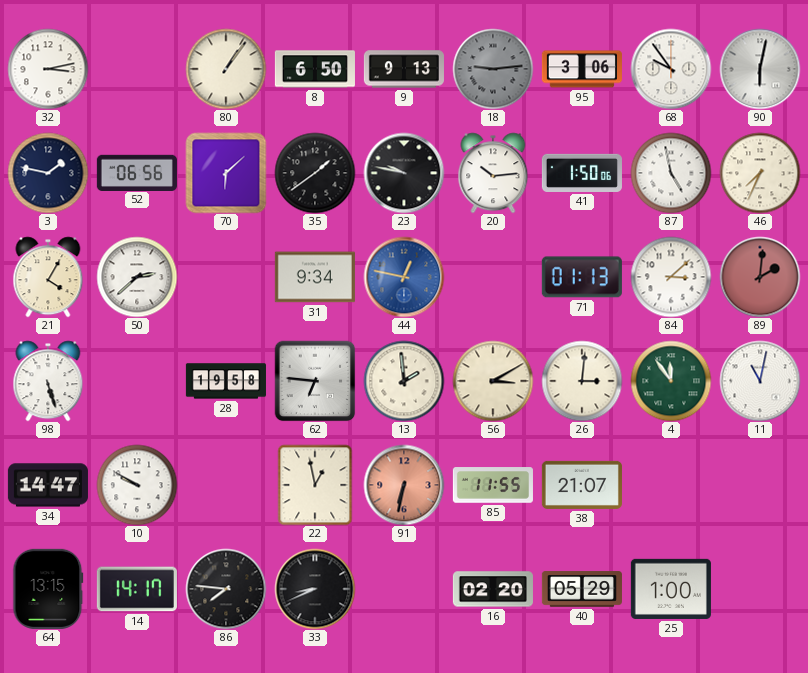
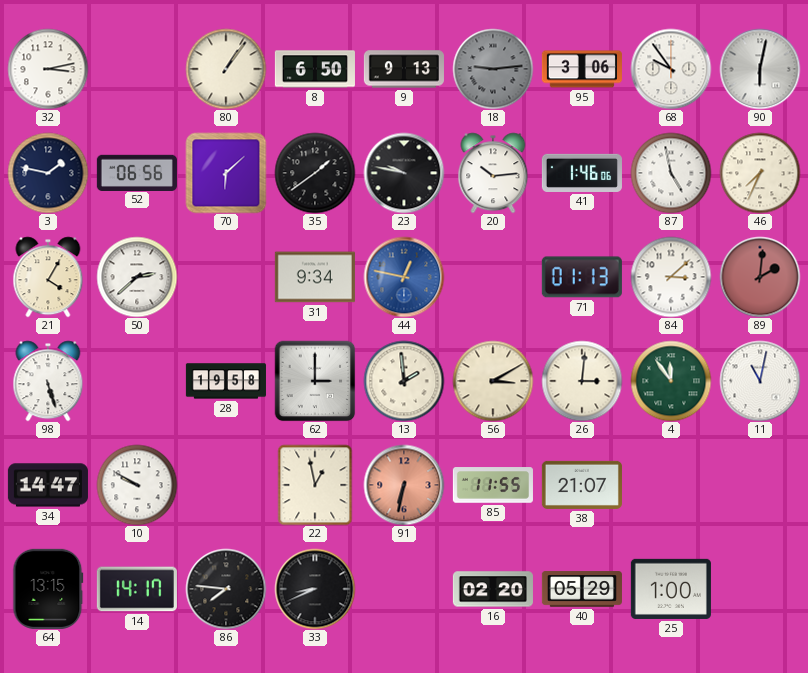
41: 1:50 -> 1:46 (582, 173)
62: 6:46 -> 3:00 (315, 381)
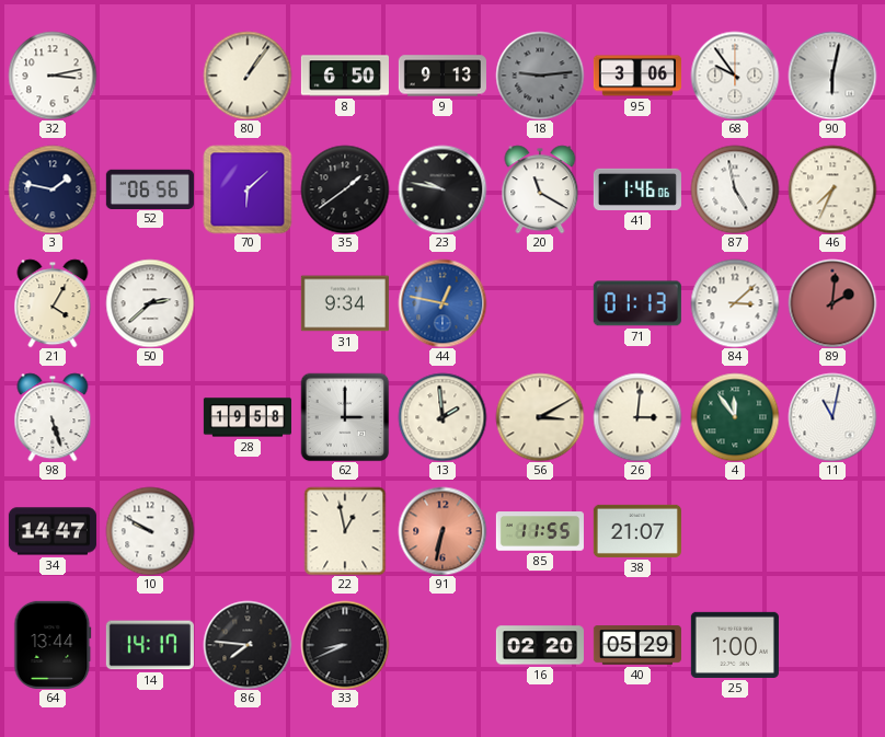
20: 10:14 -> 11:20 (540, 189)
64: 13:15 -> 13:44 (53, 645)
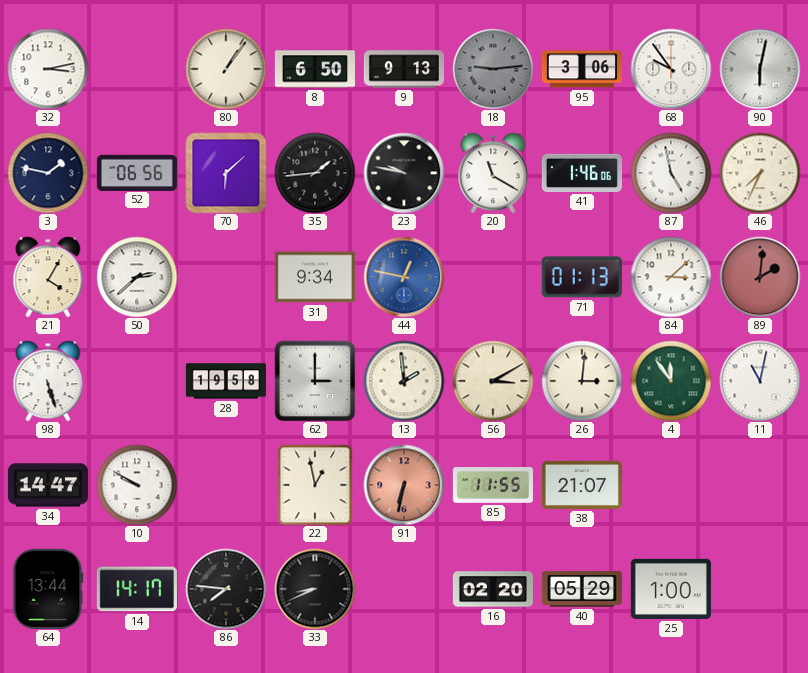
35: 1:39 -> 1:44 (315, 173)
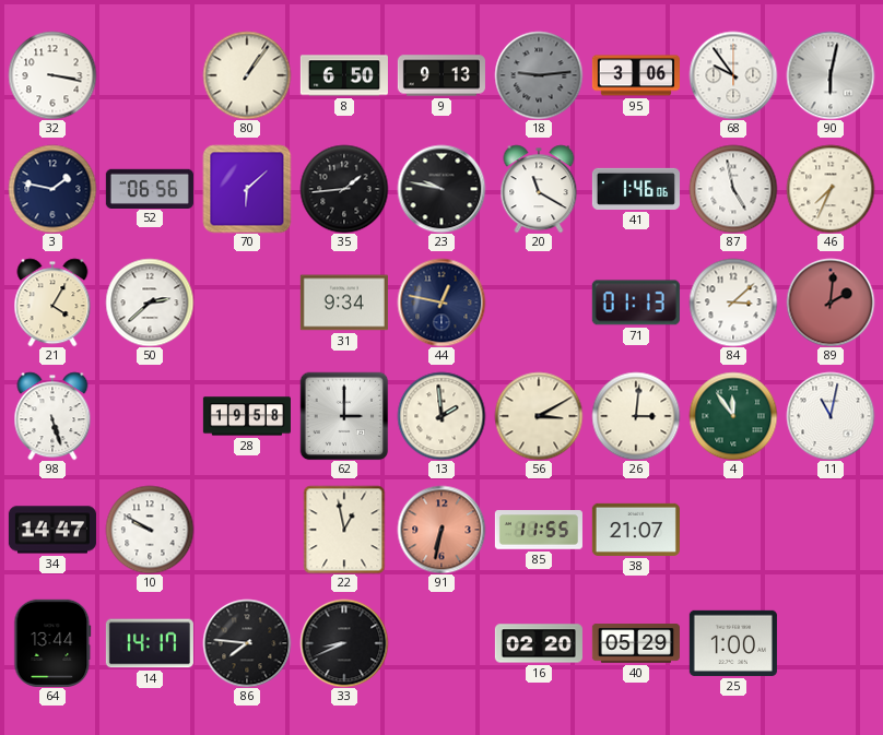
32: 3:13 -> 3:17 (52, 75)
44 dial: blue -> navy (441, 303)
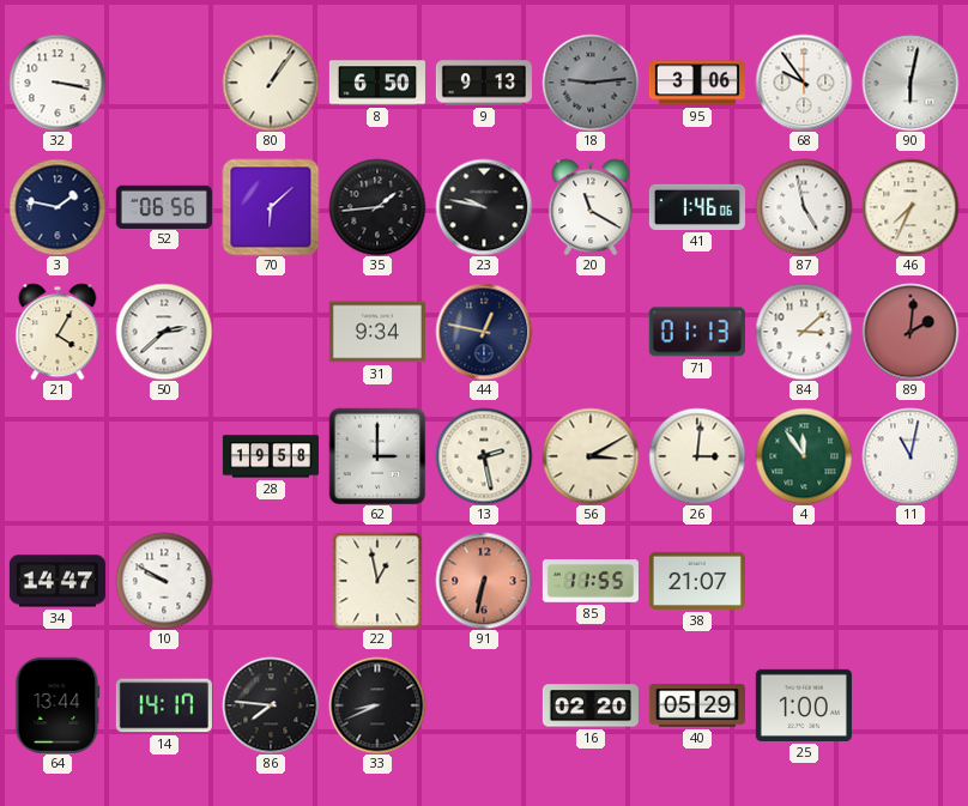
98: 5:27 -> none (52, 416)
13: 1:59 -> 2:28 (484, 456)
